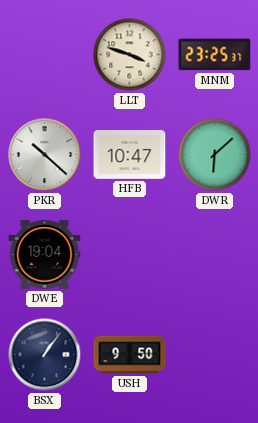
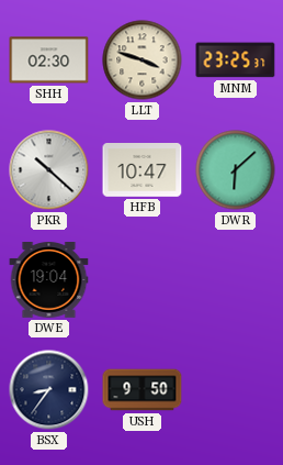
SHH: none -> 02:30 (49, 60)
BSX: 1:06 -> 8:36 (49, 390)
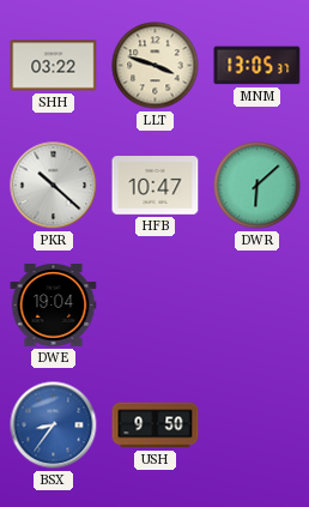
SHH: 02:30 -> 03:22 (54, 66)
MNM: 23:25 -> 13:05 (257, 66)
BSX dial: navy -> blue (54, 425)
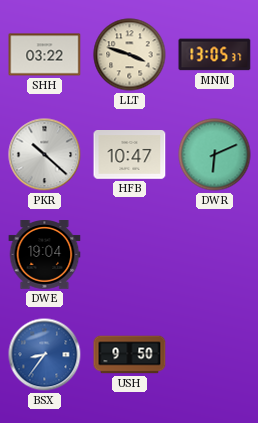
DWR: 6:08 -> 6:11 (215, 155)
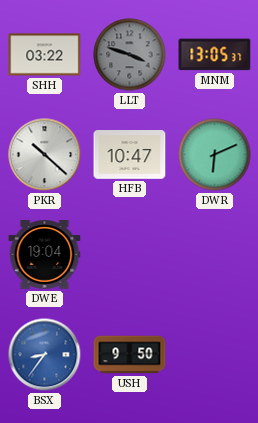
LLT dial: cream -> grey (130, 55)
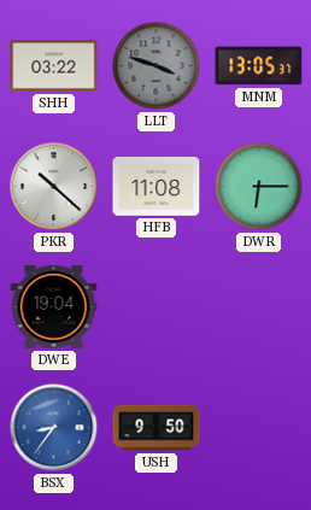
HFB: 10:47 -> 11:08 (157, 187)
DWR: 6:11 -> 6:15 (259, 187)
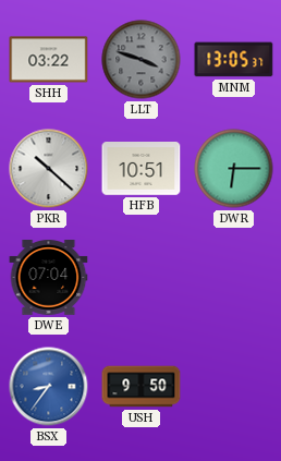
HFB: 11:08 -> 10:51 (142, 169)
DWE: 19:04 -> 07:04 (49, 278)
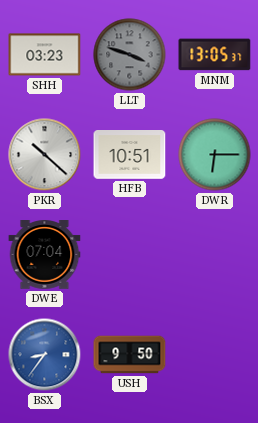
SHH: 03:22 -> 03:23 (45, 55)
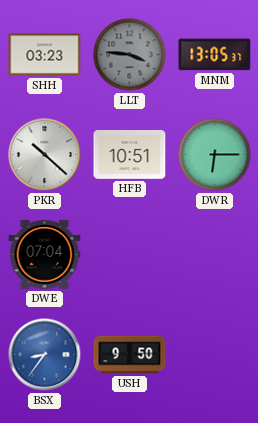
LLT: 3:48 -> 3:46 (130, 55)
